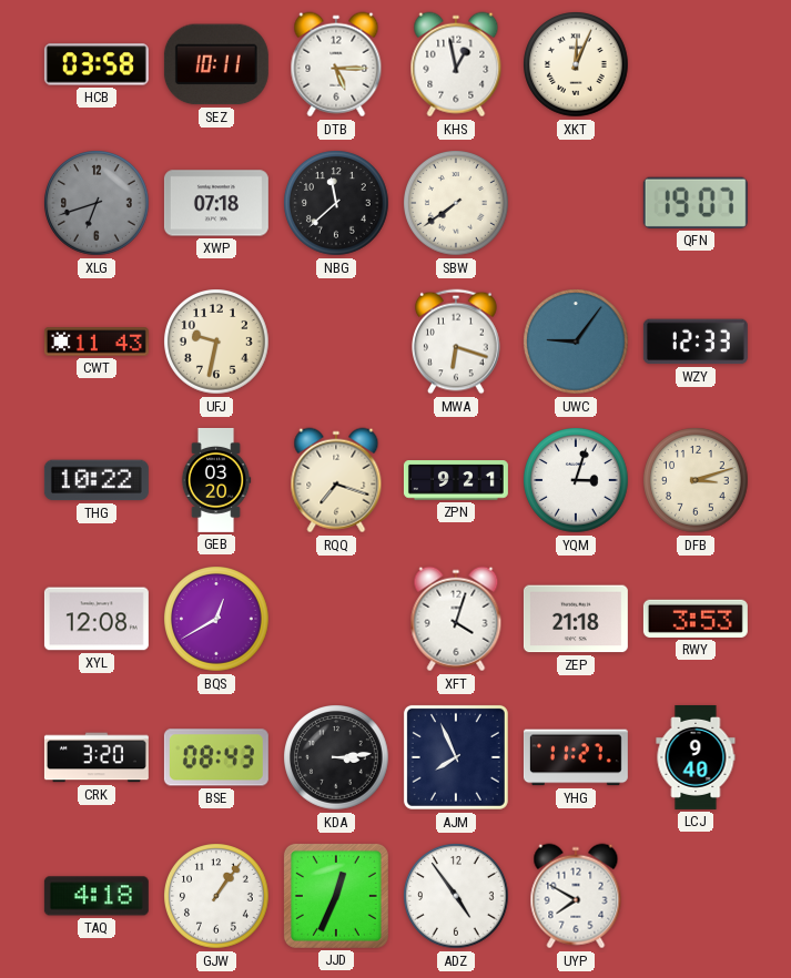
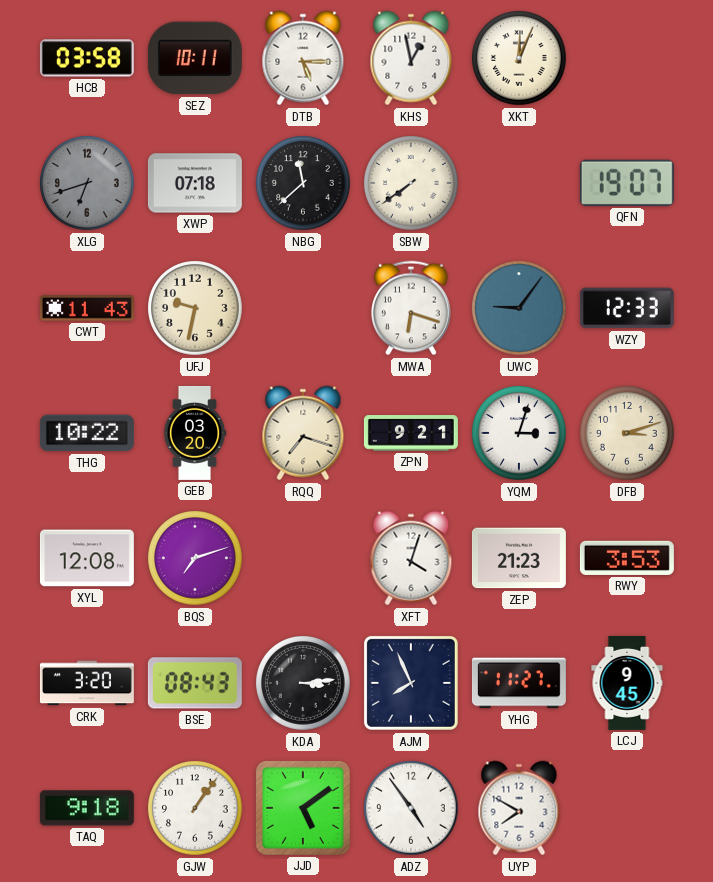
BQS: 12:40 -> 7:12 (195, 558)
ZEP: 21:18 -> 21:23 (519, 558)
LCJ: 9:40 -> 9:45 (627, 683)
TAQ: 4:18 -> 9:18 (87, 808)
JJD: 12:34 -> 5:09 (303, 808)
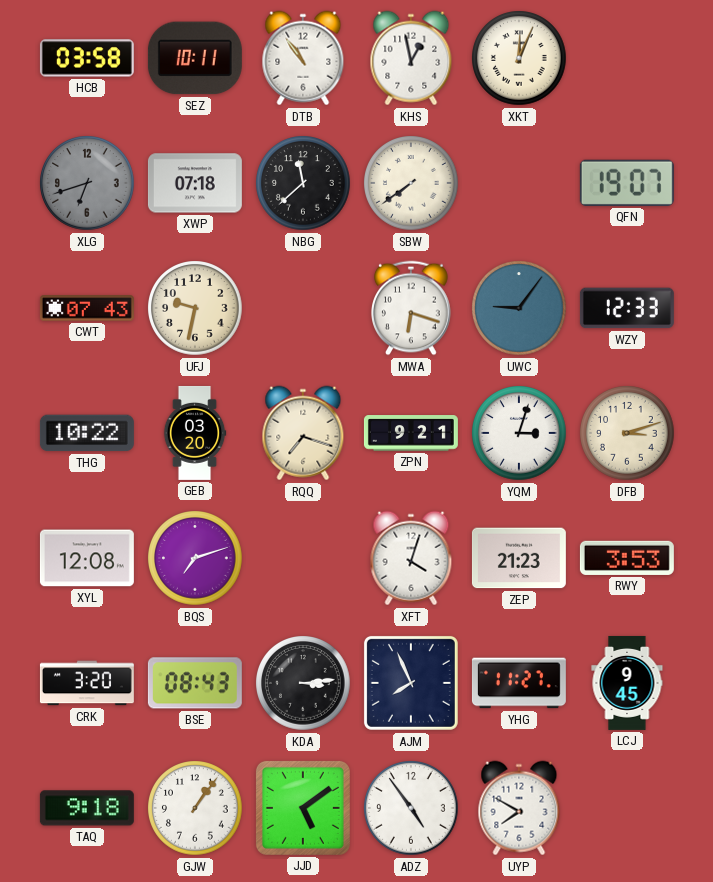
DTB: 5:15 -> 10:54 (303, 58)
CWT: 11:43 -> 07:43 (87, 308)
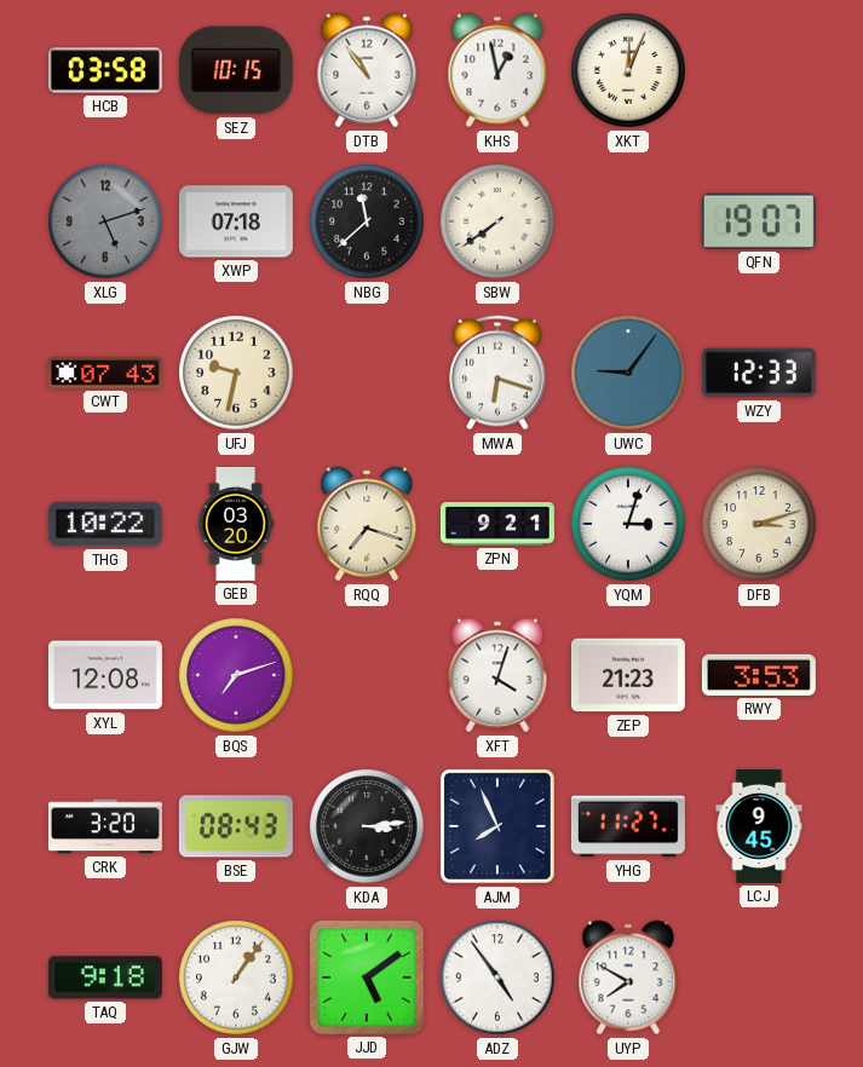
SEZ: 10:11 -> 10:15 (236, 70)
XLG: 6:42 -> 5:12 (105, 221)
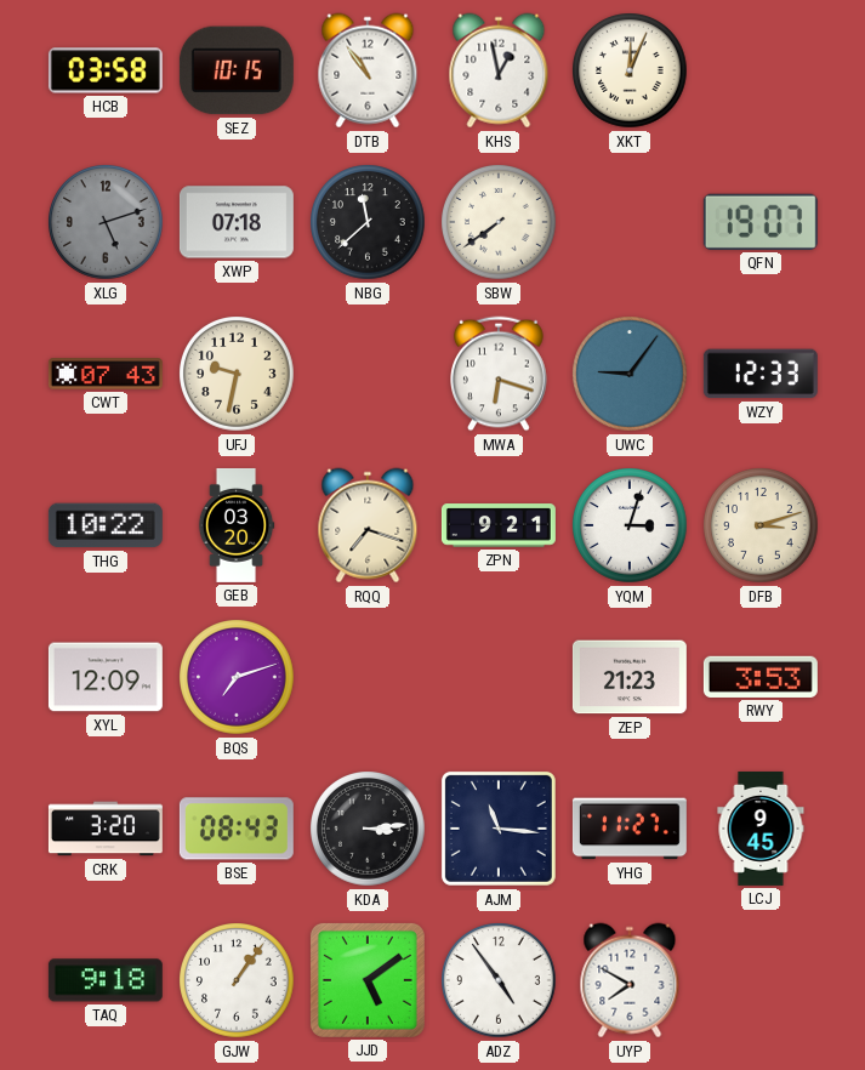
XYL: 12:08 -> 12:09 (106, 677)
XFT: 4:03 -> none (497, 675)
AJM: 7:56 -> 11:16 (499, 829)
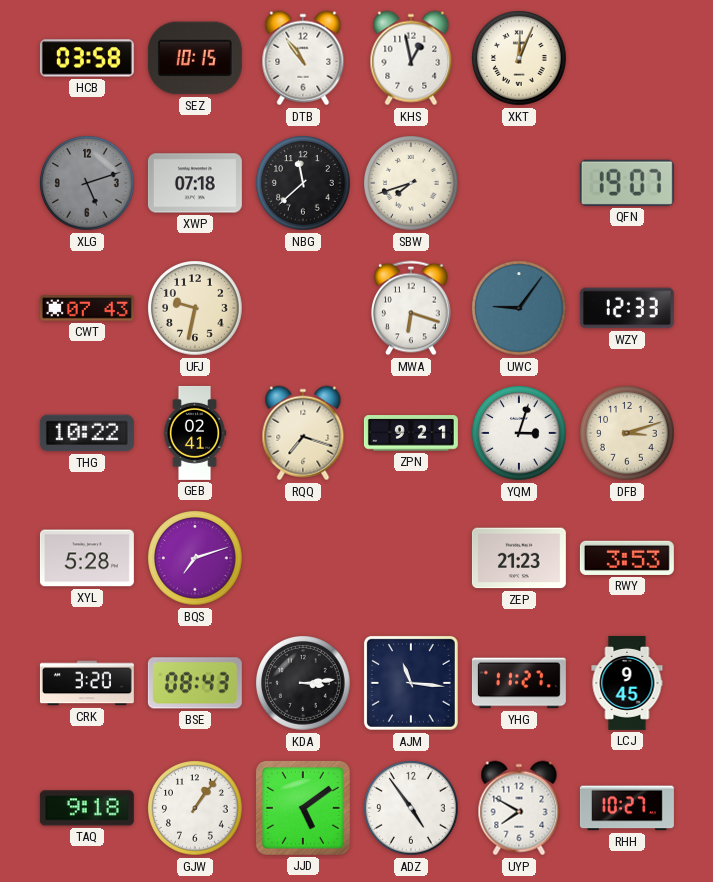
SBW: 7:39 -> 7:42 (411, 183)
GEB: 03:20 -> 02:41 (195, 433)
XYL: 12:09 -> 5:28 (87, 558)
RHH: none -> 10:27 (627, 808)
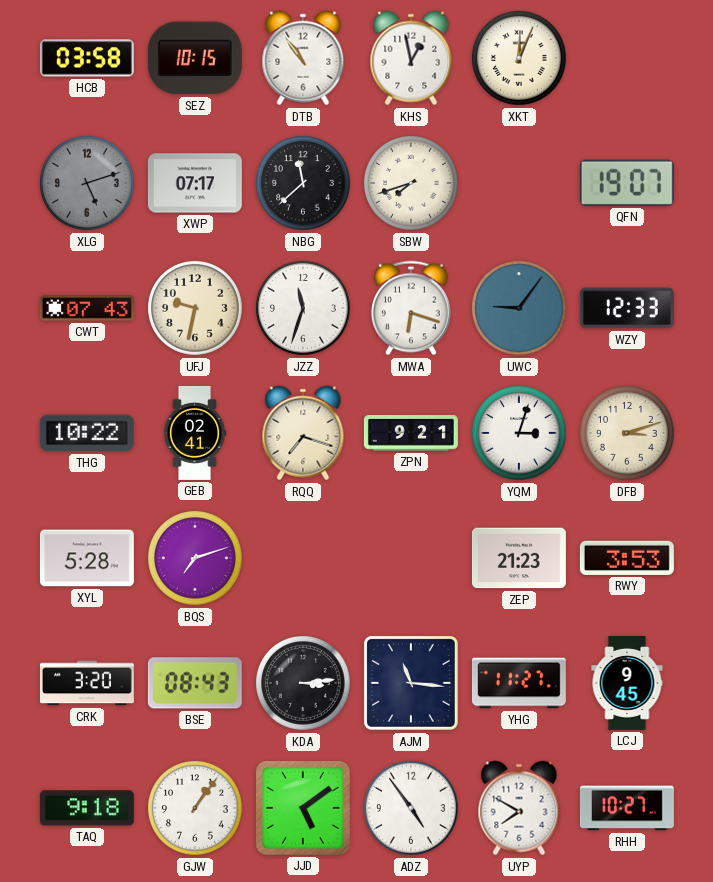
XWP: 07:18 -> 07:17 (195, 183)
JZZ: none -> 11:33 (303, 308)
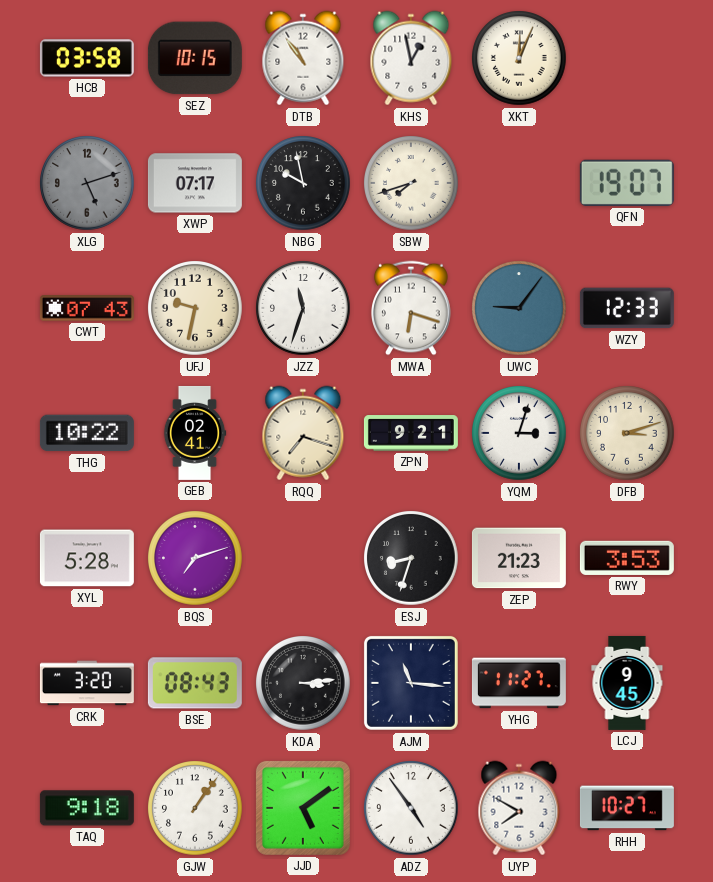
NBG: 11:38 -> 9:58 (303, 183)
ESJ: none -> 8:33 (411, 558)
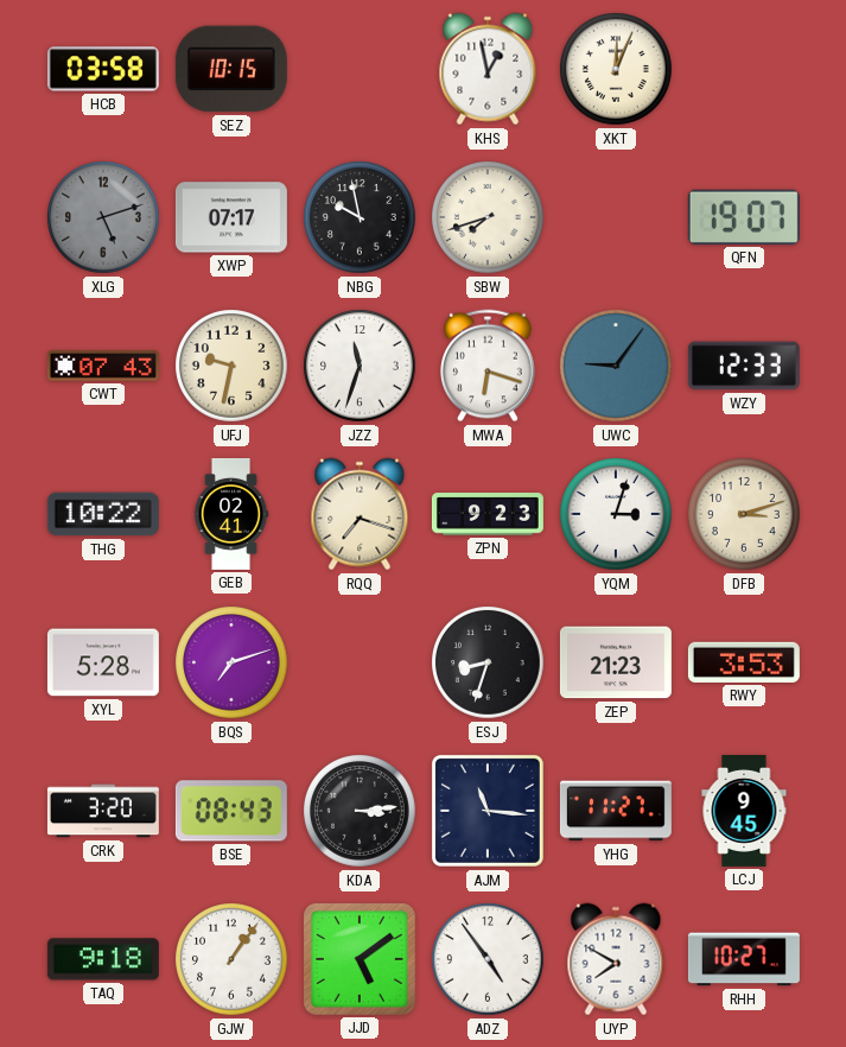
DTB: 10:54 -> none (303, 58)
ZPN: 9:21 -> 9:23 (488, 514)
